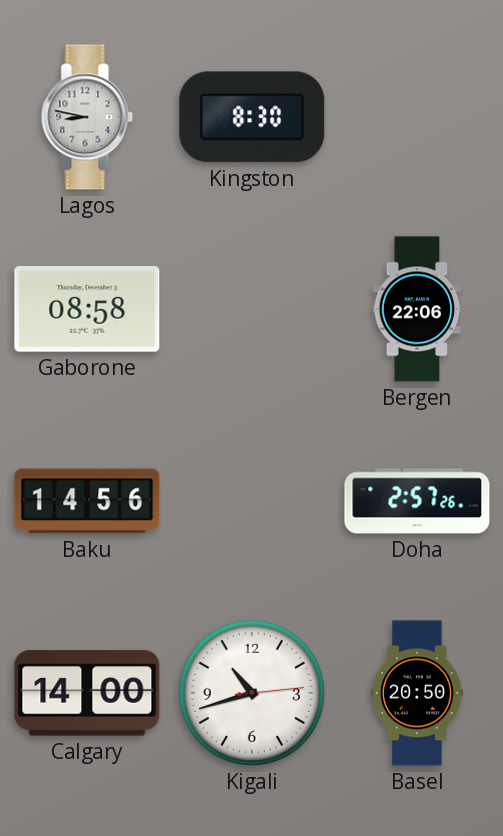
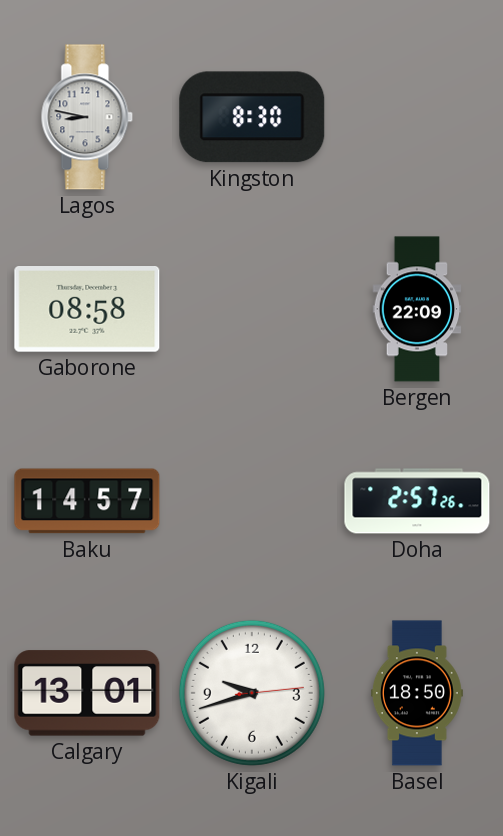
Bergen: 22:06 -> 22:09 (417, 309)
Baku: 14:56 -> 14:57 (87, 501)
Calgary: 14:00 -> 13:01 (87, 693)
Kigali: 10:42 -> 9:42 (252, 693)
Basel: 20:50 -> 18:50 (417, 693)
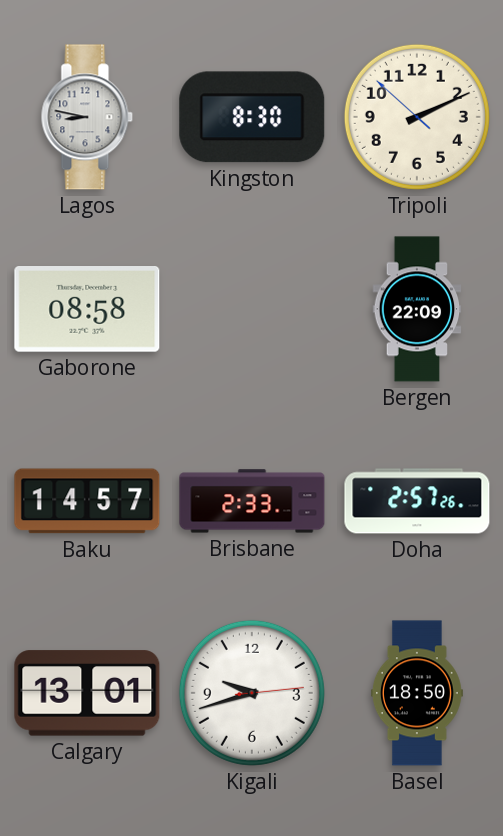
Tripoli: none -> 2:10 (417, 117)
Brisbane: none -> 2:33 (252, 501)
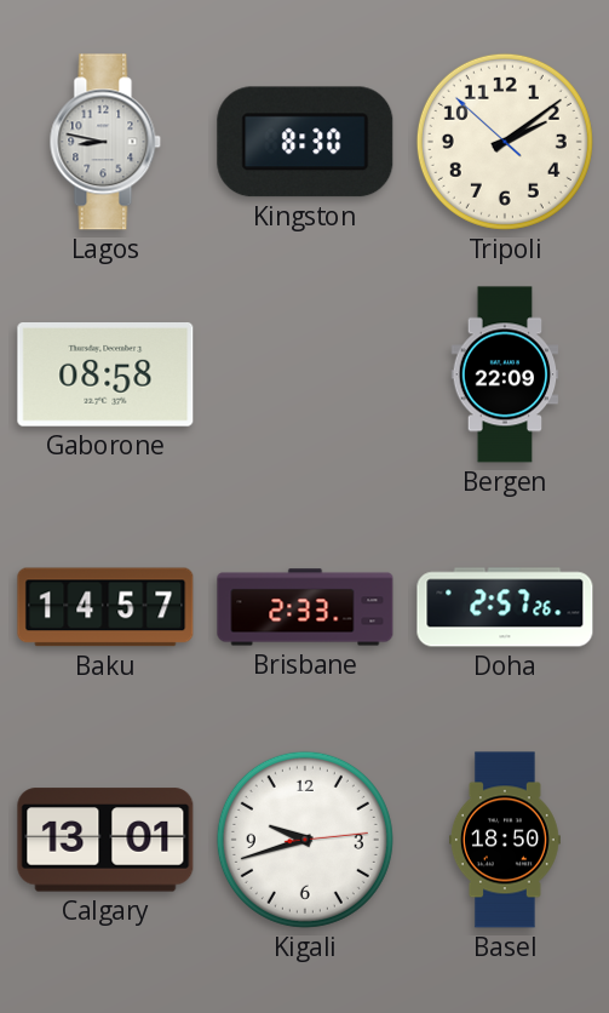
Tripoli: 2:10 -> 2:08 (505, 142)
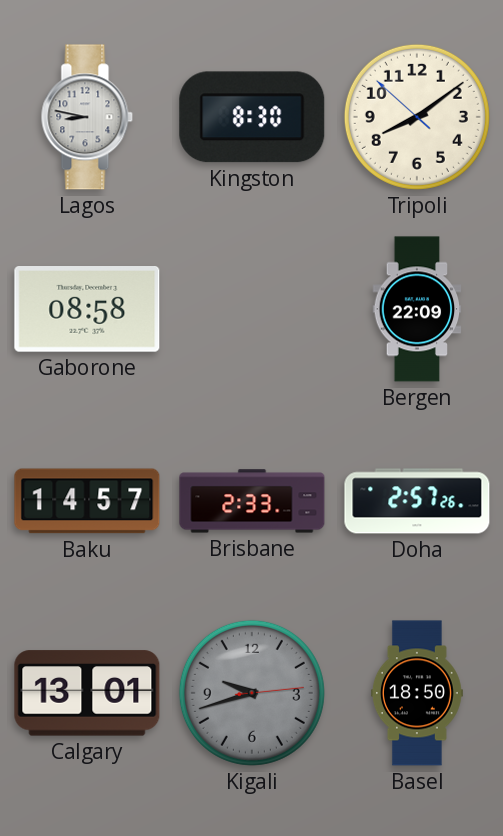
Tripoli: 2:08 -> 8:08 (417, 117)
Kigali dial: white -> grey (252, 693)
